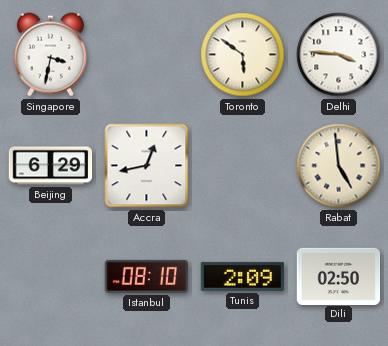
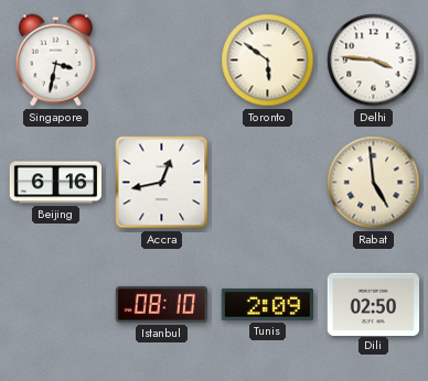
Beijing: 6:29 -> 6:16 (56, 183)
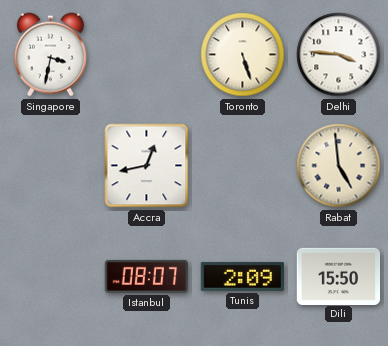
Toronto: 5:51 -> 5:27 (243, 55)
Beijing: 6:16 -> none (56, 183)
Istanbul: 08:10 -> 08:07 (147, 276)
Dili: 02:50 -> 15:50 (339, 276)
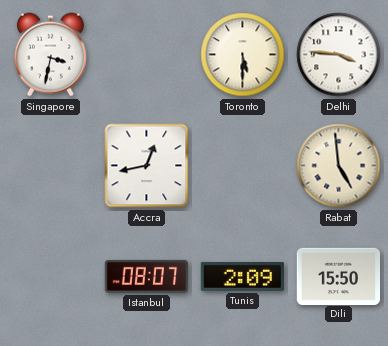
Toronto: 5:27 -> 5:30 (243, 55)
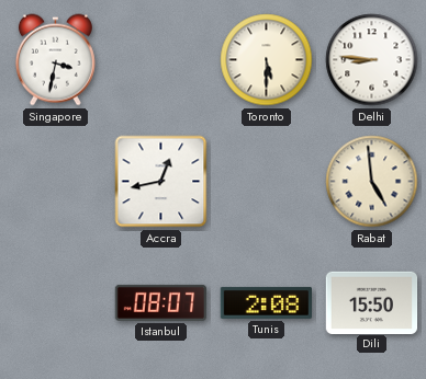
Delhi: 3:46 -> 8:46 (372, 60)
Tunis: 2:09 -> 2:08 (266, 302)
